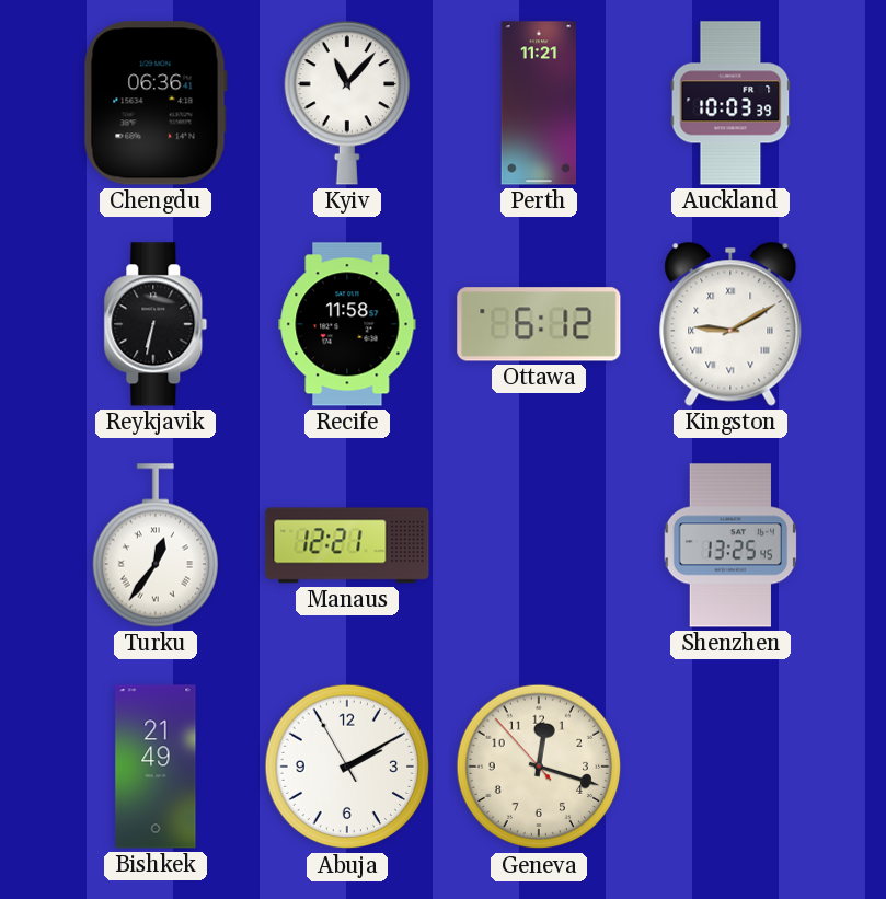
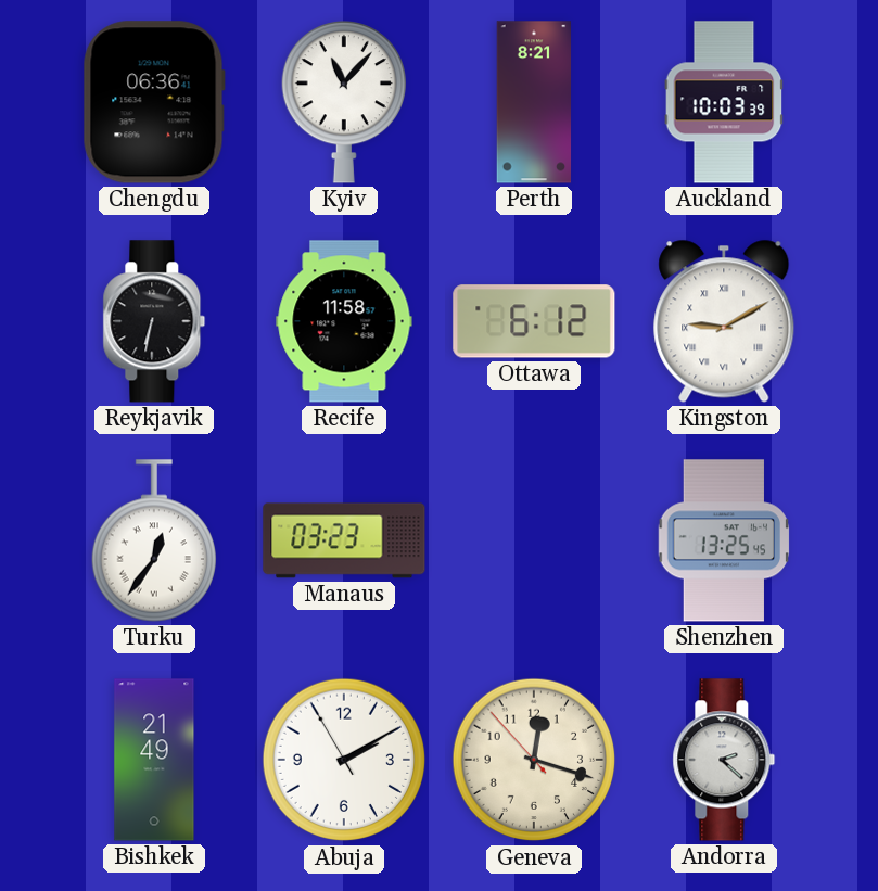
Perth: 11:21 -> 8:21 (534, 102)
Manaus: 12:21 -> 03:23 (344, 540)
Andorra: none -> 2:22 (724, 760)
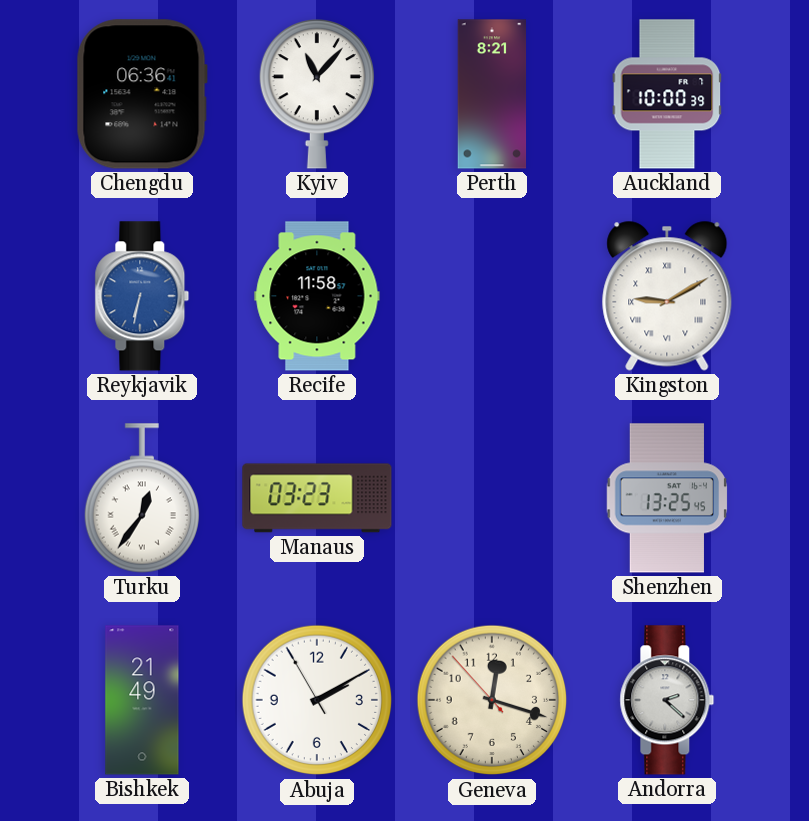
Auckland: 10:03 -> 10:00 (667, 94)
Reykjavik dial: black -> blue (142, 296)
Ottawa: 6:12 -> none (534, 321)
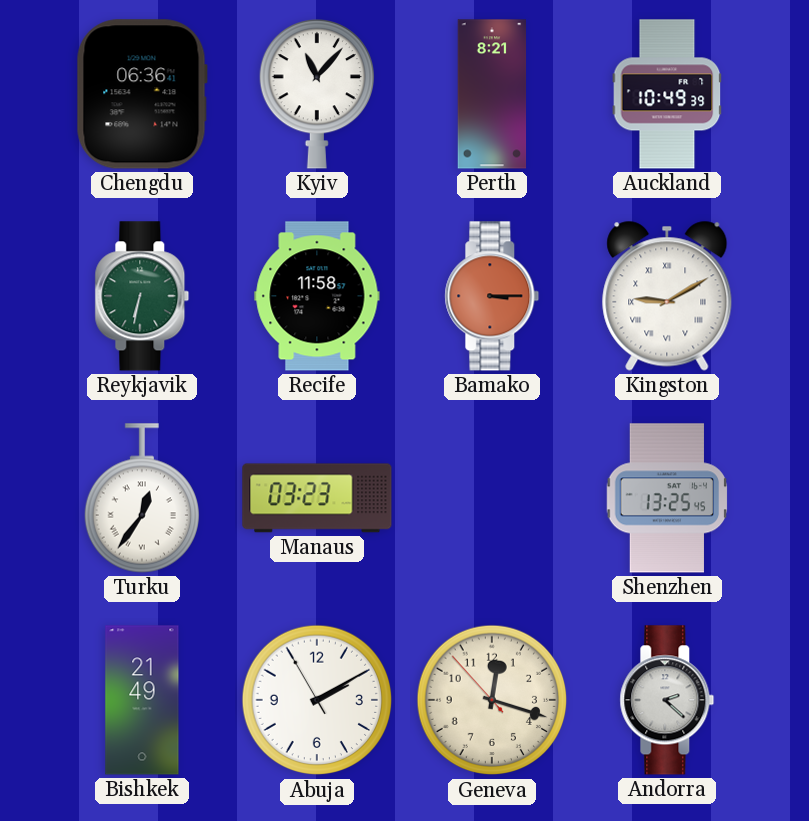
Auckland: 10:00 -> 10:49 (667, 94)
Reykjavik dial: blue -> green (142, 296)
Bamako: none -> 3:15 (492, 296)
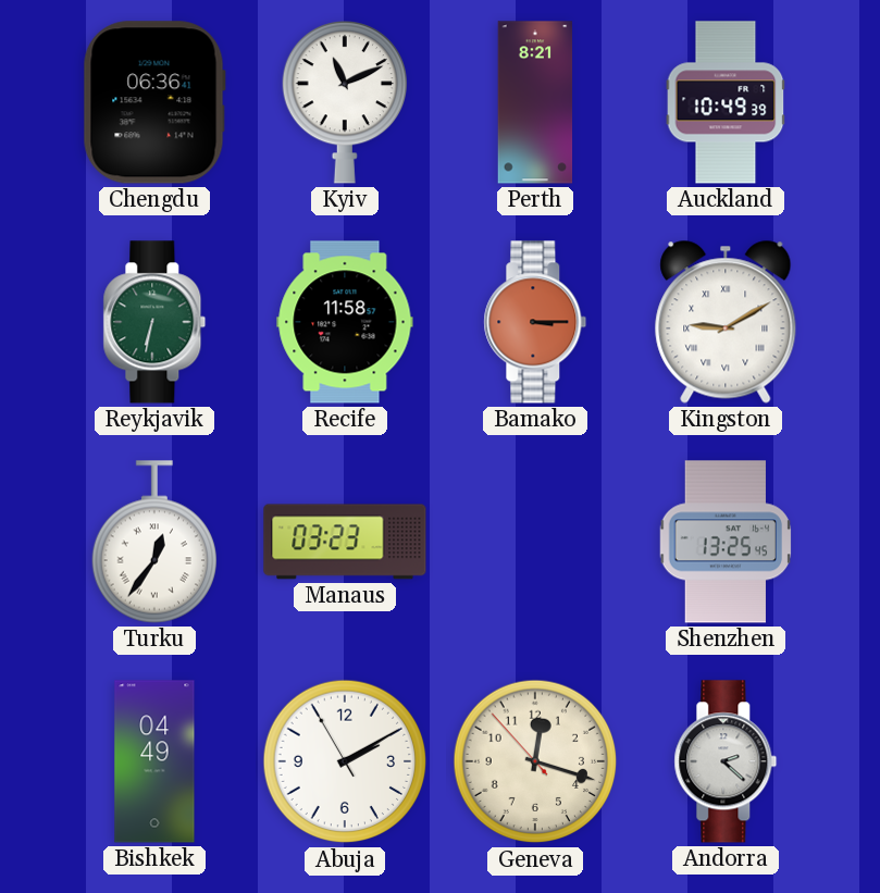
Kyiv: 11:07 -> 11:11 (344, 103)
Bishkek: 21:49 -> 04:49 (154, 761)
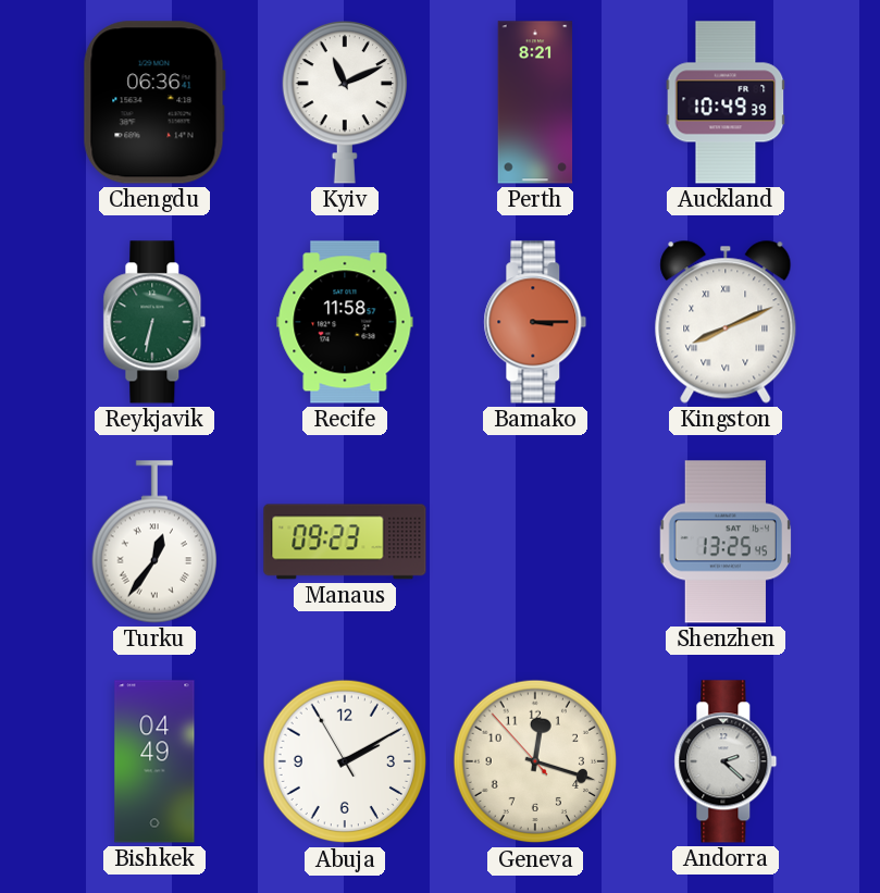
Kingston: 9:10 -> 8:11 (726, 322)
Manaus: 03:23 -> 09:23 (345, 542)
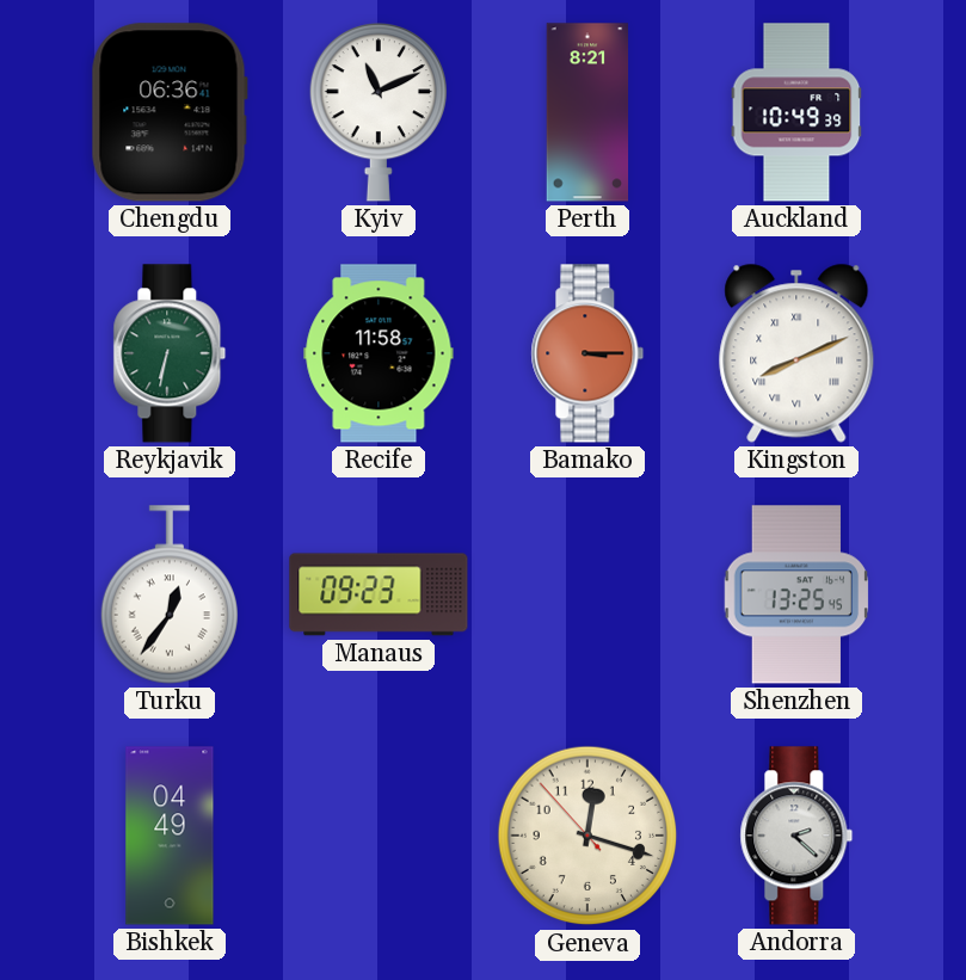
Abuja: 2:09 -> none (345, 761)
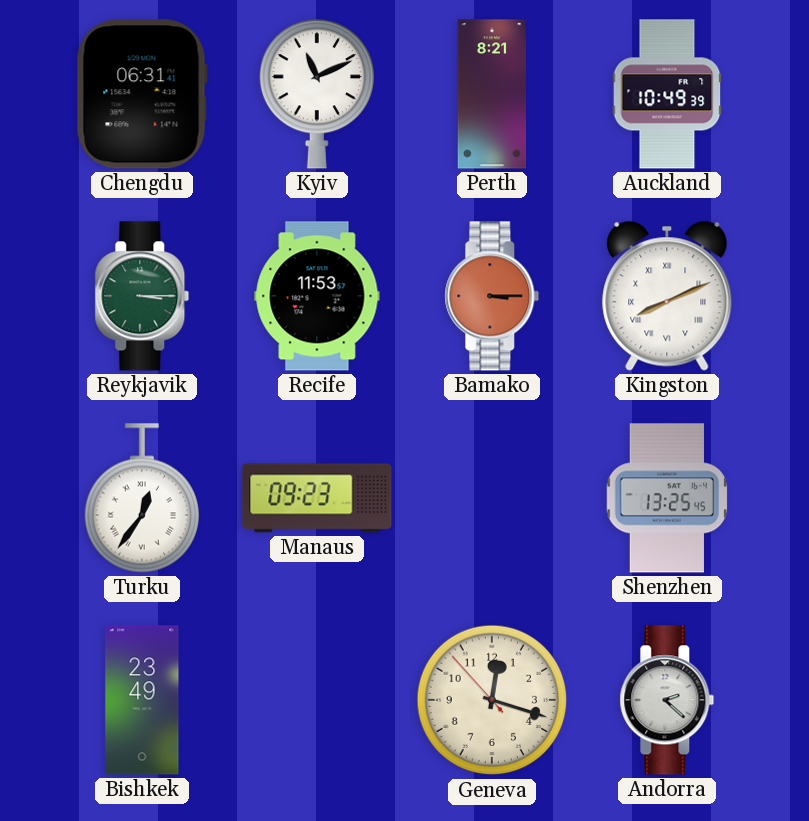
Chengdu: 06:36 -> 06:31 (142, 94)
Reykjavik: 6:32 -> 3:15 (142, 296)
Recife: 11:58 -> 11:53 (317, 296)
Bishkek: 04:49 -> 23:49 (142, 700)
